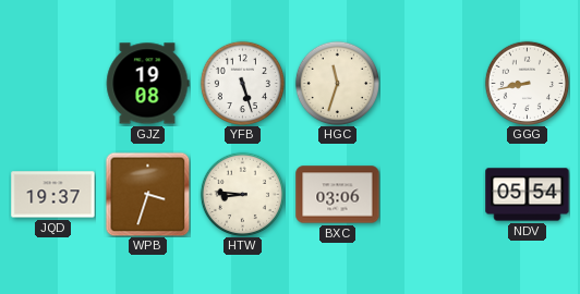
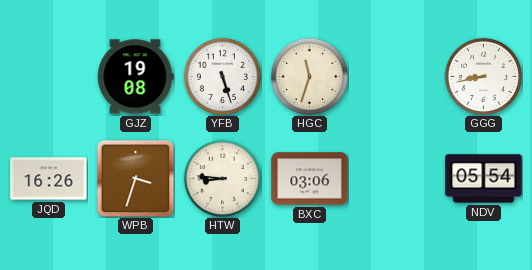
JQD: 19:37 -> 16:26 (49, 179)
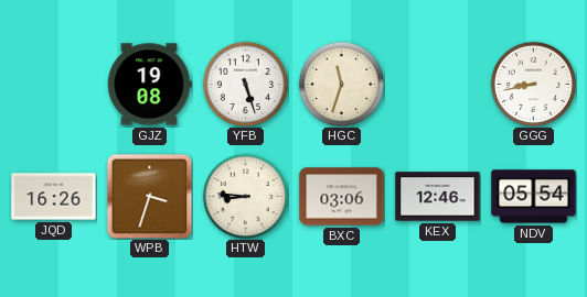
KEX: none -> 12:46 (438, 197)
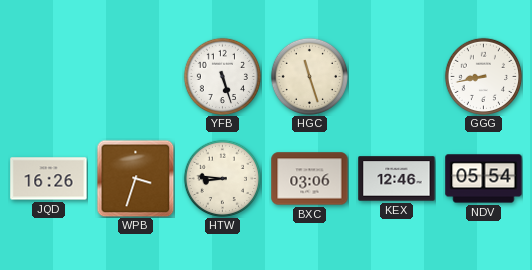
GJZ: 19:08 -> none (149, 85)
HGC: 11:33 -> 11:27 (309, 76)
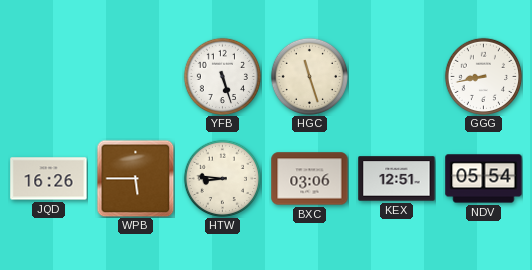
WPB: 3:33 -> 5:45 (135, 178)
KEX: 12:46 -> 12:51 (397, 179)
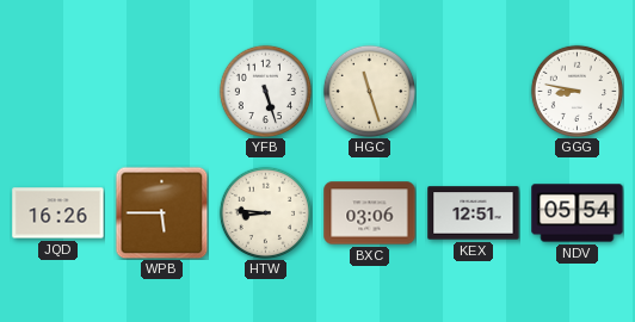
GGG: 8:43 -> 8:47 (577, 91)
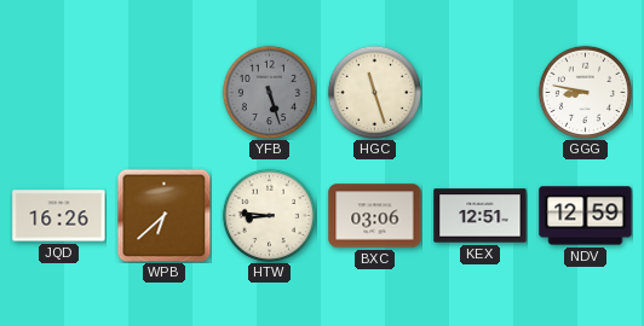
YFB dial: white -> grey (269, 92)
WPB: 5:45 -> 6:38 (163, 215)
NDV: 05:54 -> 12:59 (586, 216)
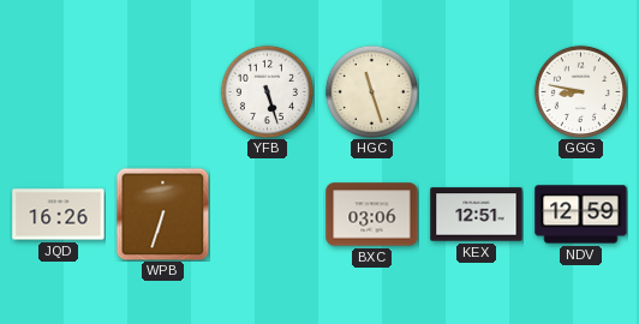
YFB dial: grey -> white (267, 91)
WPB: 6:38 -> 6:33 (162, 214)
HTW: 8:46 -> none (269, 215)
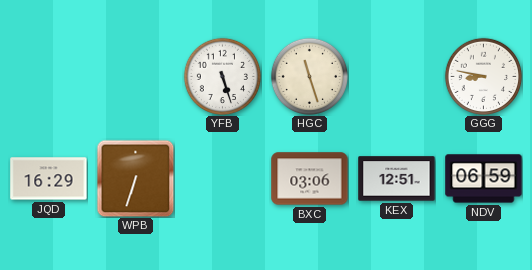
JQD: 16:26 -> 16:29 (49, 179)
NDV: 12:59 -> 06:59 (484, 179)
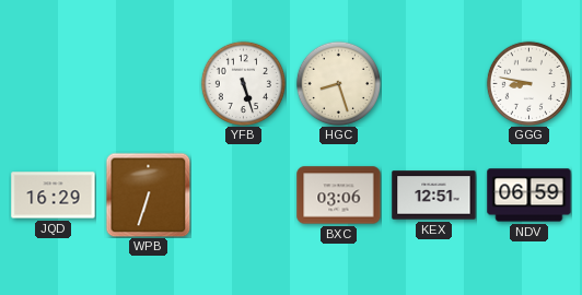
HGC: 11:27 -> 8:27 (338, 83)
